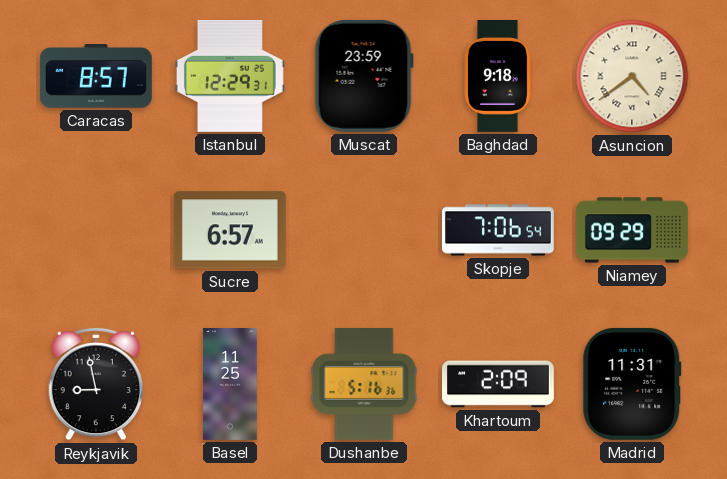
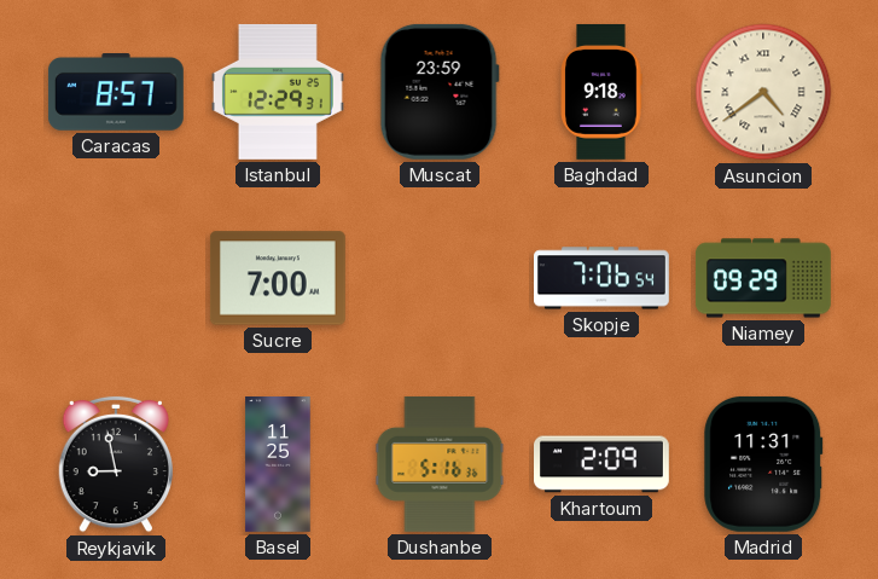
Sucre: 6:57 -> 7:00 (278, 278)
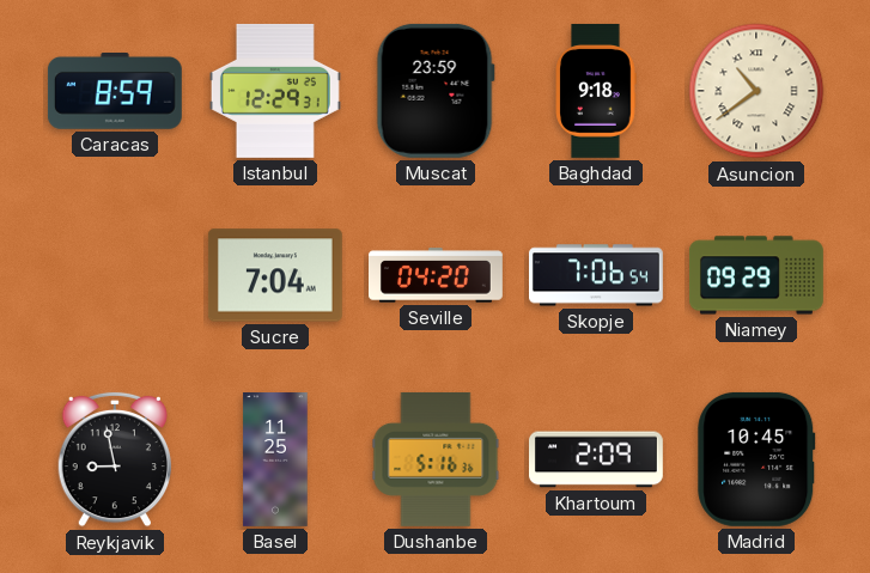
Caracas: 8:57 -> 8:59 (115, 92)
Asuncion: 4:39 -> 10:39 (756, 91)
Sucre: 7:00 -> 7:04 (275, 275)
Seville: none -> 04:20 (437, 275)
Madrid: 11:31 -> 10:45 (756, 459)
